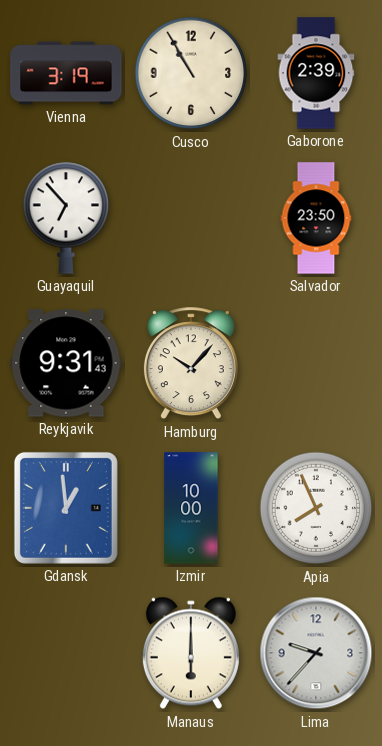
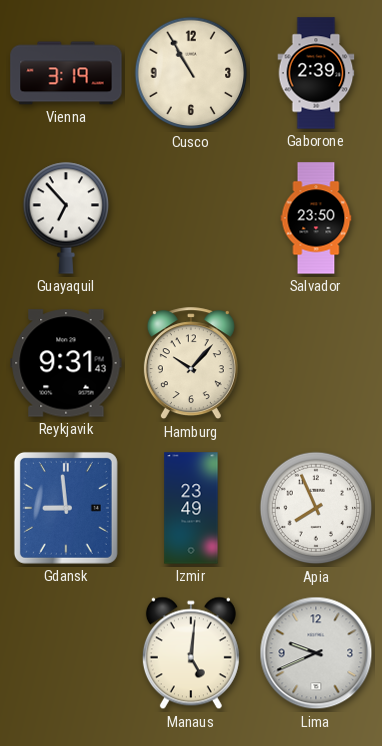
Gdansk: 12:59 -> 8:59 (66, 508)
Izmir: 10:00 -> 23:49 (191, 508)
Manaus: 6:00 -> 5:01 (191, 653)
Lima: 9:37 -> 9:41 (316, 653)
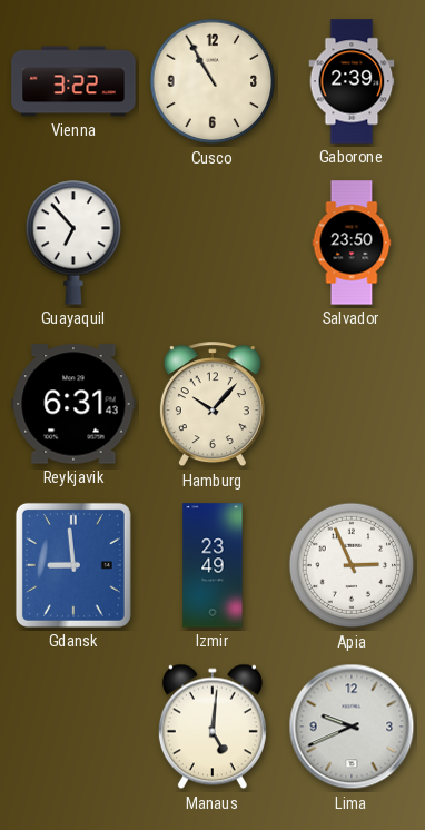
Vienna: 3:19 -> 3:22 (73, 81)
Reykjavik: 9:31 -> 6:31 (73, 404)
Apia: 7:56 -> 2:56 (352, 565)
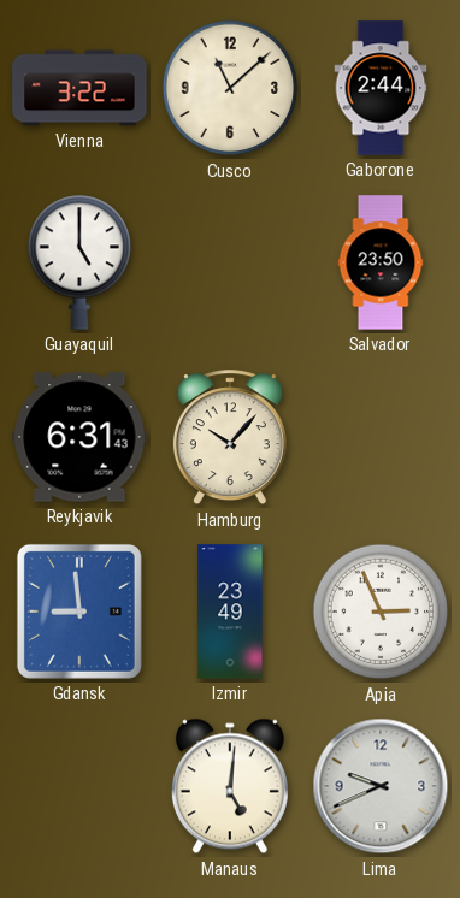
Cusco: 10:55 -> 11:08 (230, 88)
Gaborone: 2:39 -> 2:44 (381, 88)
Guayaquil: 6:53 -> 5:00 (79, 262)
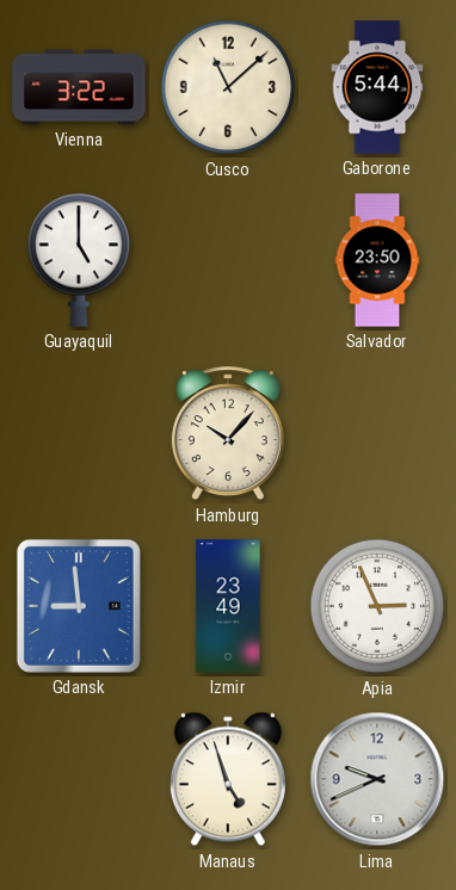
Gaborone: 2:44 -> 5:44 (377, 87)
Reykjavik: 6:31 -> none (79, 437)
Manaus: 5:01 -> 4:57 (228, 779)
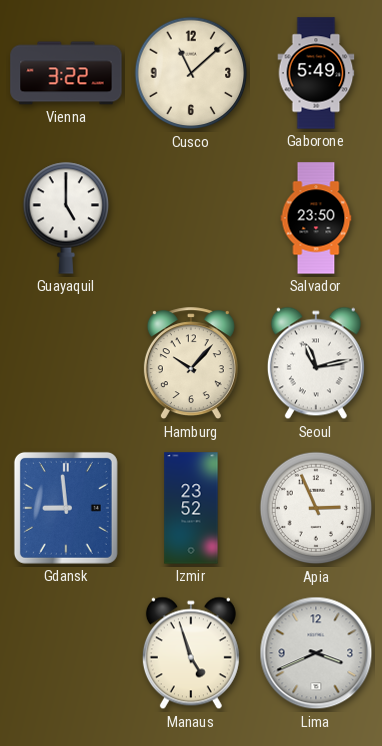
Gaborone: 5:44 -> 5:49 (316, 73)
Seoul: none -> 11:13 (316, 363)
Izmir: 23:49 -> 23:52 (191, 508)
Lima: 9:41 -> 3:41 (316, 653)
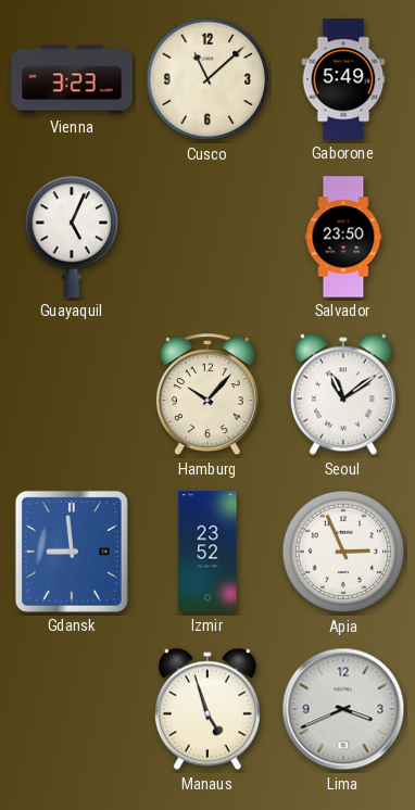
Vienna: 3:22 -> 3:23 (72, 79)
Guayaquil: 5:00 -> 5:04 (72, 237)
Seoul: 11:13 -> 11:09 (343, 394)
